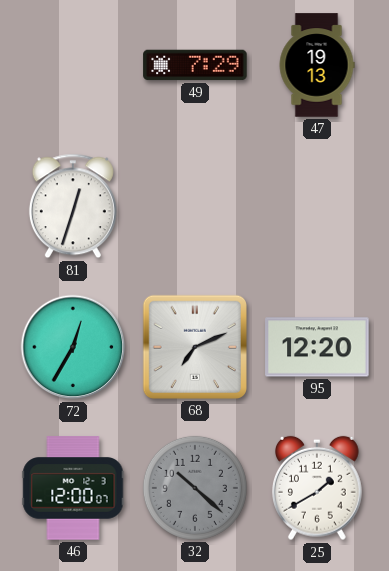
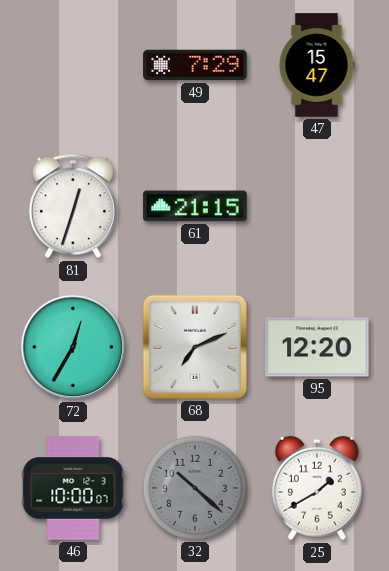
47: 19:13 -> 15:47 (317, 65)
61: none -> 21:15 (195, 206)
46: 12:00 -> 10:00 (73, 488)
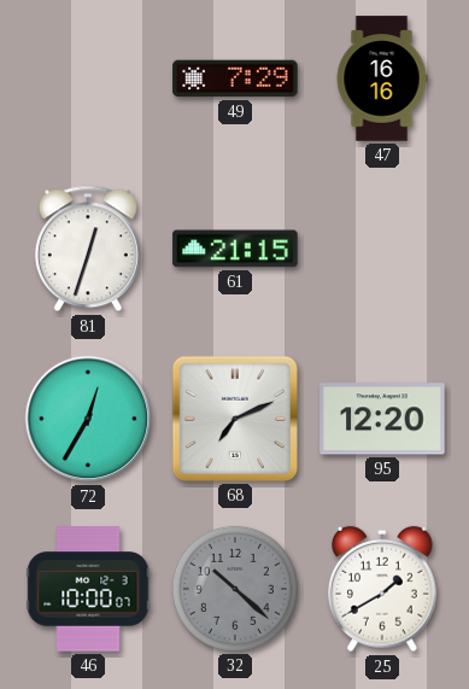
47: 15:47 -> 16:16 (382, 78)
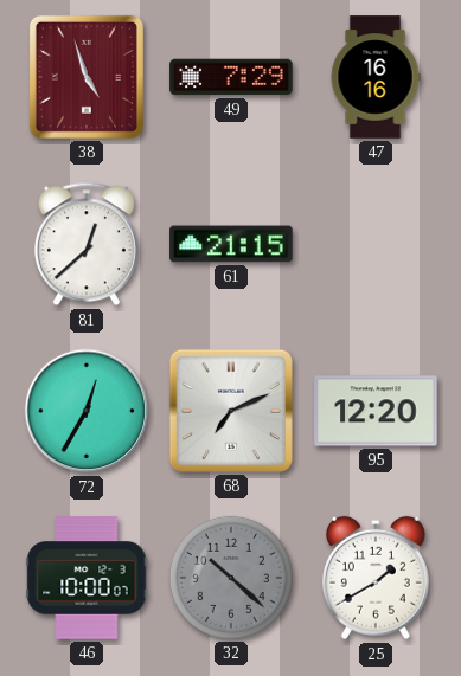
38: none -> 4:57 (87, 77)
81: 12:33 -> 12:38 (87, 244)
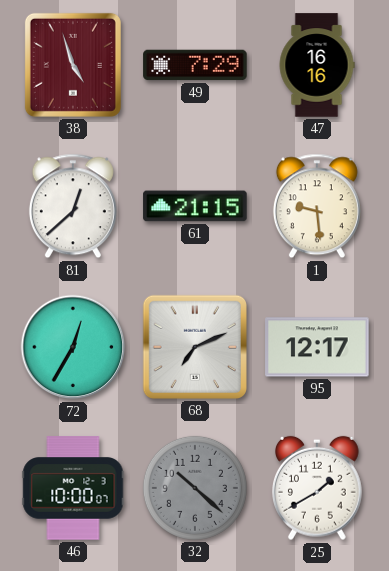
1: none -> 9:29 (317, 206)
95: 12:20 -> 12:17 (317, 347)
